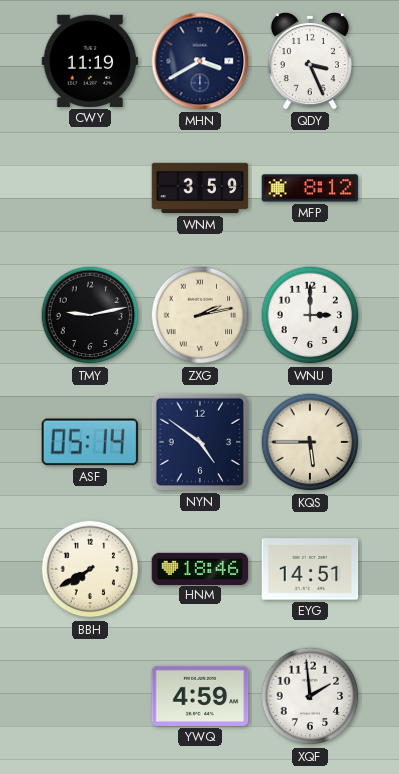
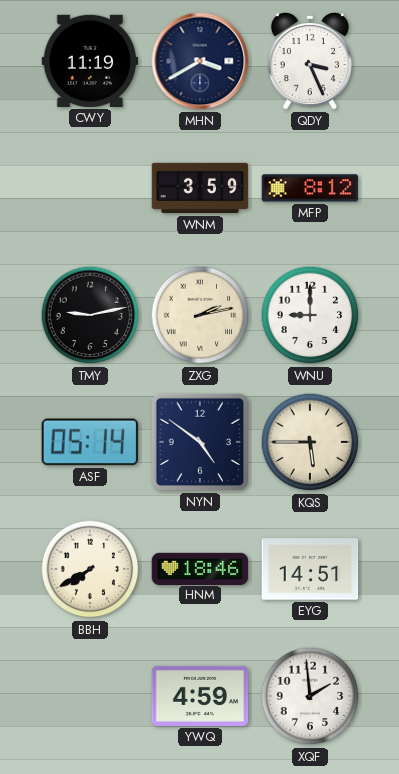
WNU: 3:00 -> 9:00 (310, 315)
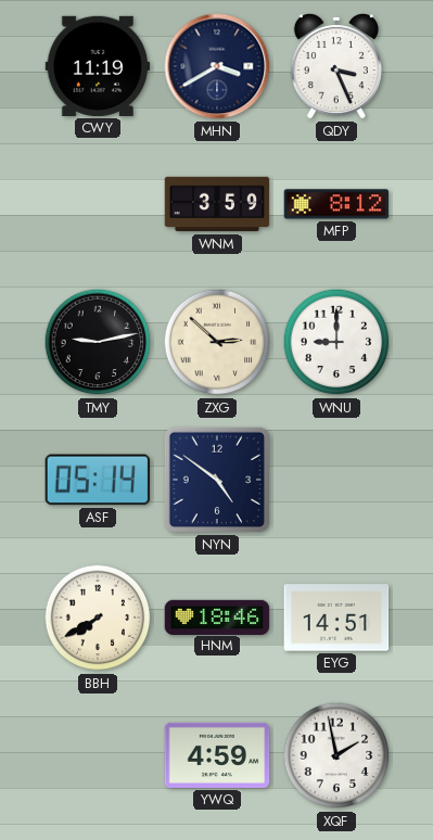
ZXG: 2:13 -> 2:52 (217, 342)
KQS: 5:45 -> none (310, 442)
XQF: 1:59 -> 1:58 (336, 755)
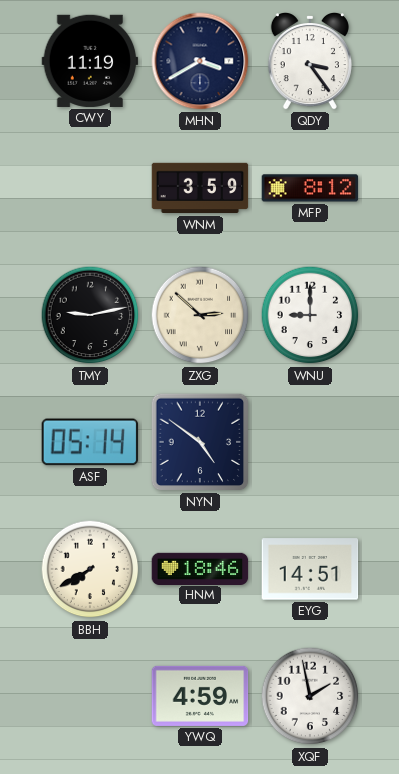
QDY: 3:26 -> 3:24 (310, 62)
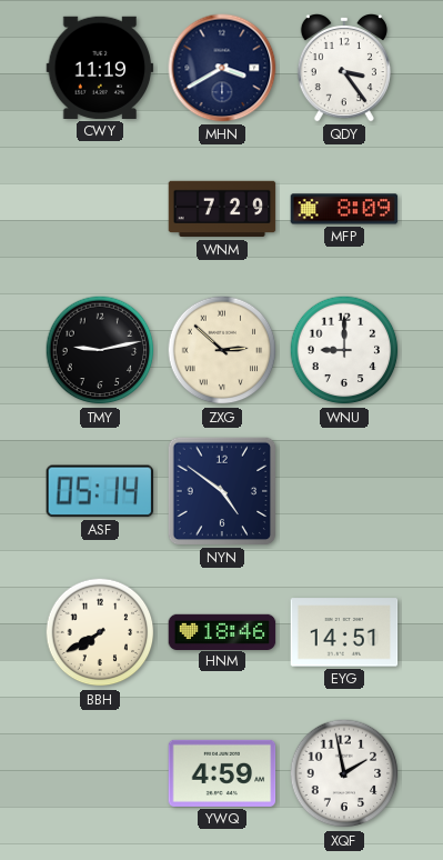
WNM: 3:59 -> 7:29 (222, 209)
MFP: 8:12 -> 8:09 (344, 209)
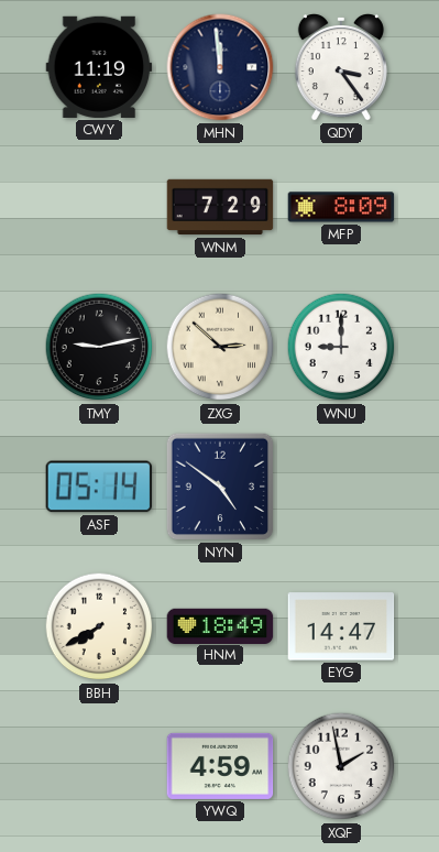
MHN: 3:40 -> 11:59 (220, 67)
HNM: 18:46 -> 18:49 (220, 625)
EYG: 14:51 -> 14:47 (341, 626)
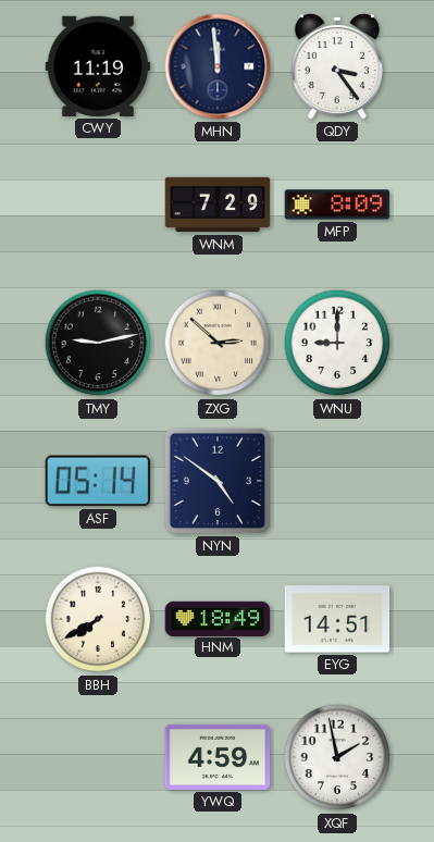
EYG: 14:47 -> 14:51 (337, 619)
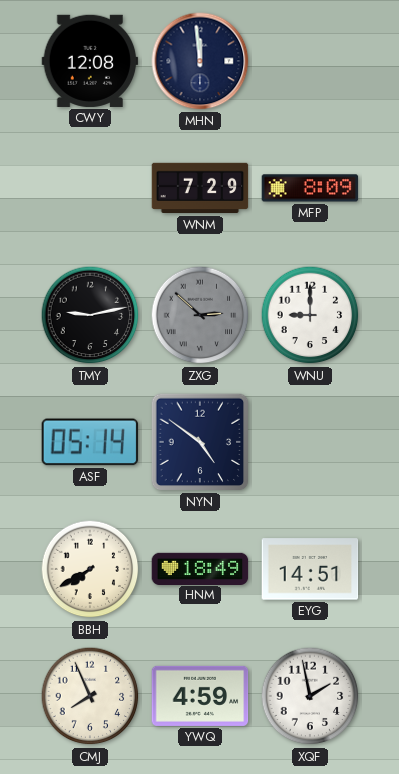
CWY: 11:19 -> 12:08 (90, 61)
QDY: 3:24 -> none (337, 67)
ZXG dial: cream -> grey (200, 315)
CMJ: none -> 7:56 (90, 696)
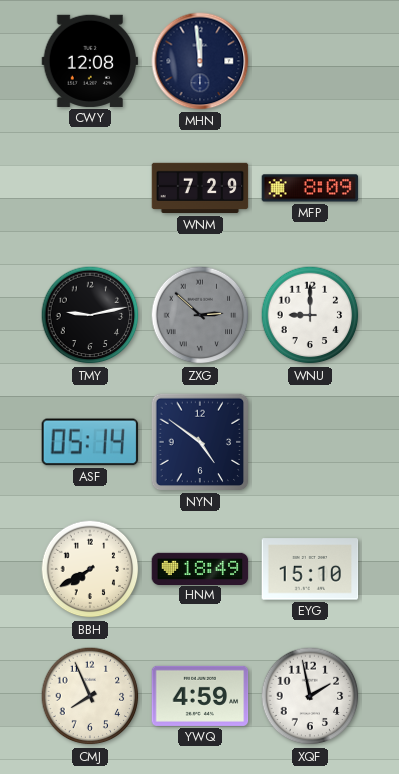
EYG: 14:51 -> 15:10 (310, 569)
